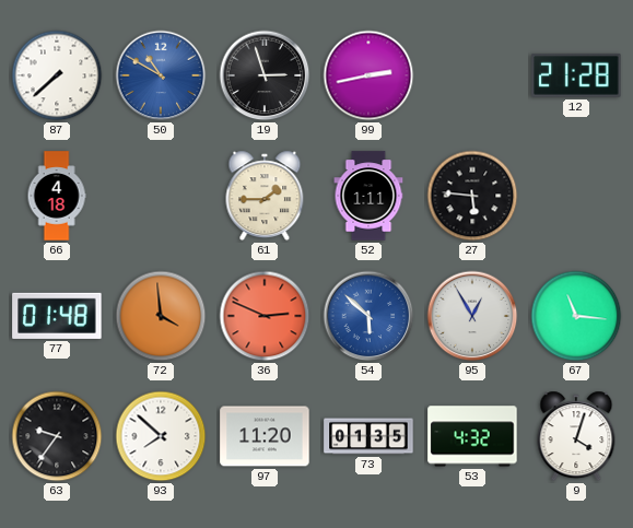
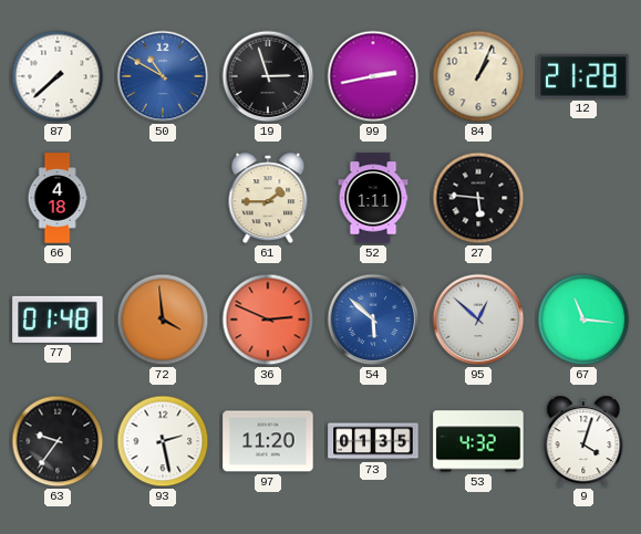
84: none -> 1:04 (478, 76)
95: 12:55 -> 12:52 (478, 320)
93: 7:52 -> 2:28 (163, 441)
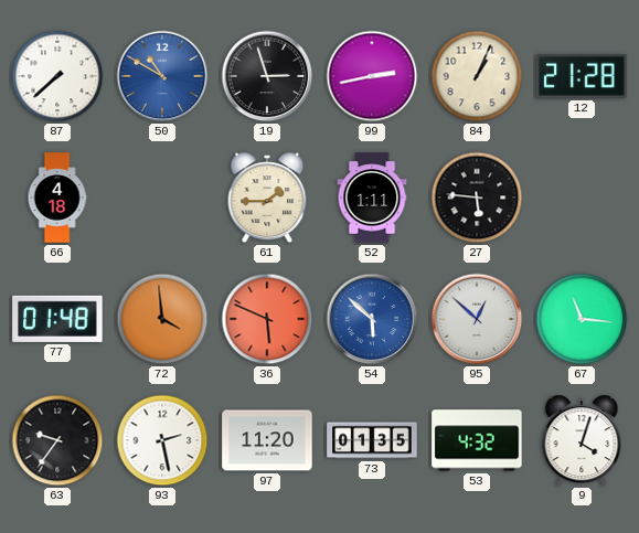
36: 2:49 -> 5:49 (267, 319)
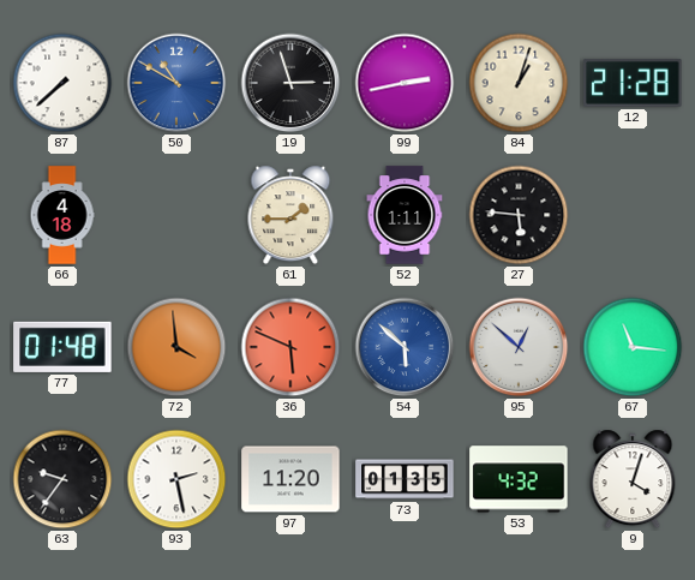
84: 1:04 -> 1:03 (519, 83)
